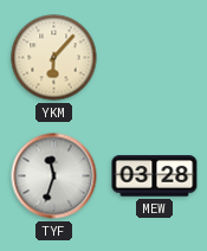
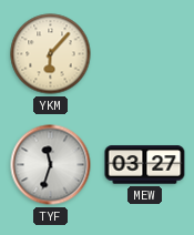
MEW: 03:28 -> 03:27 (145, 165)
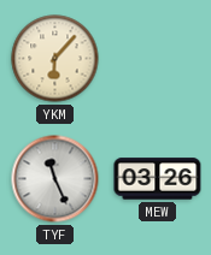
TYF: 11:33 -> 11:26 (55, 179)
MEW: 03:27 -> 03:26 (158, 179)
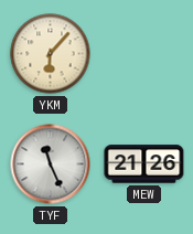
MEW: 03:26 -> 21:26 (144, 164)
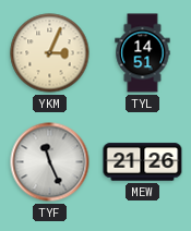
YKM: 6:07 -> 3:04 (50, 53)
TYL: none -> 14:51 (143, 53)
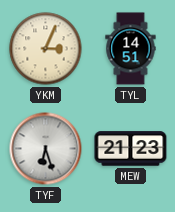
TYF: 11:26 -> 6:27 (46, 149)
MEW: 21:26 -> 21:23 (131, 149)
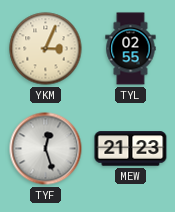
TYL: 14:51 -> 02:55 (131, 49)
TYF: 6:27 -> 12:27 (46, 149)
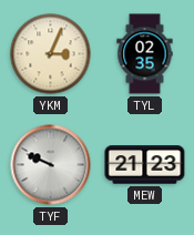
TYL: 02:55 -> 02:35 (145, 54)
TYF: 12:27 -> 9:49 (51, 165)
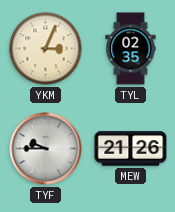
TYF: 9:49 -> 9:45 (46, 149)
MEW: 21:23 -> 21:26 (131, 149)
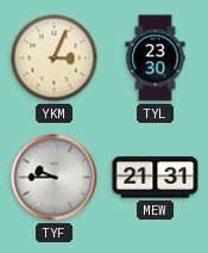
TYL: 02:35 -> 23:30 (156, 58)
MEW: 21:26 -> 21:31 (156, 178)
